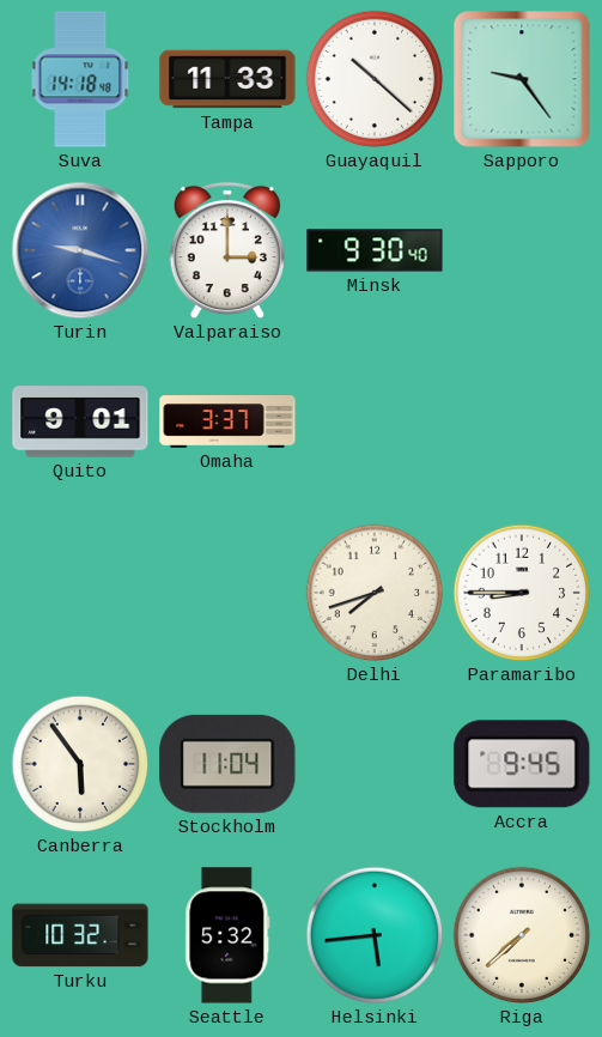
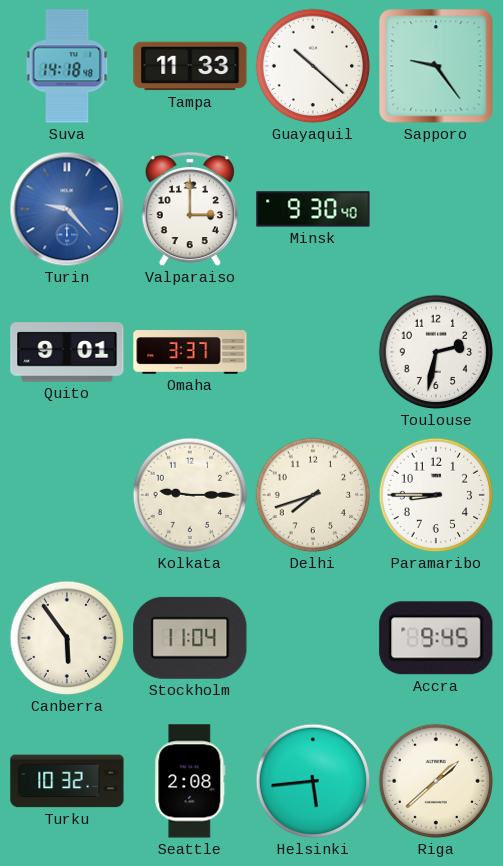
Turin: 9:18 -> 9:23 (67, 209)
Toulouse: none -> 2:32 (436, 352)
Kolkata: none -> 9:15 (190, 495)
Seattle: 5:32 -> 2:08 (190, 781)
Riga: 7:38 -> 1:38 (436, 781)
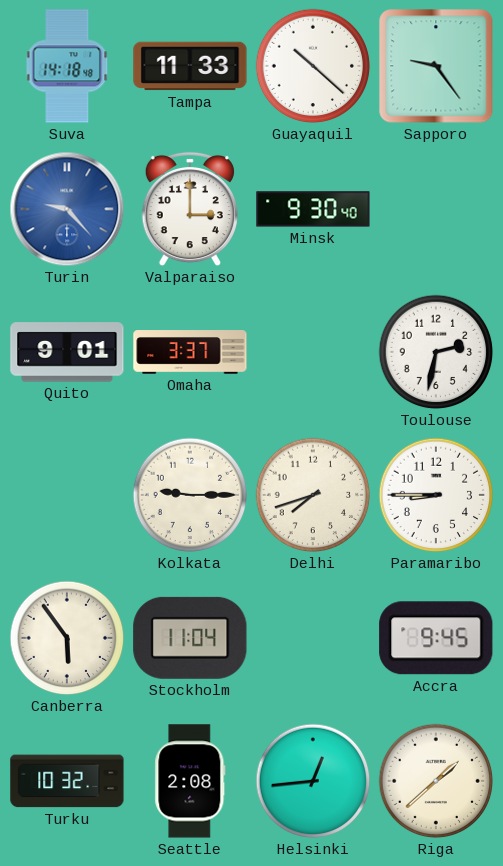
Helsinki: 5:44 -> 12:44 (313, 781)
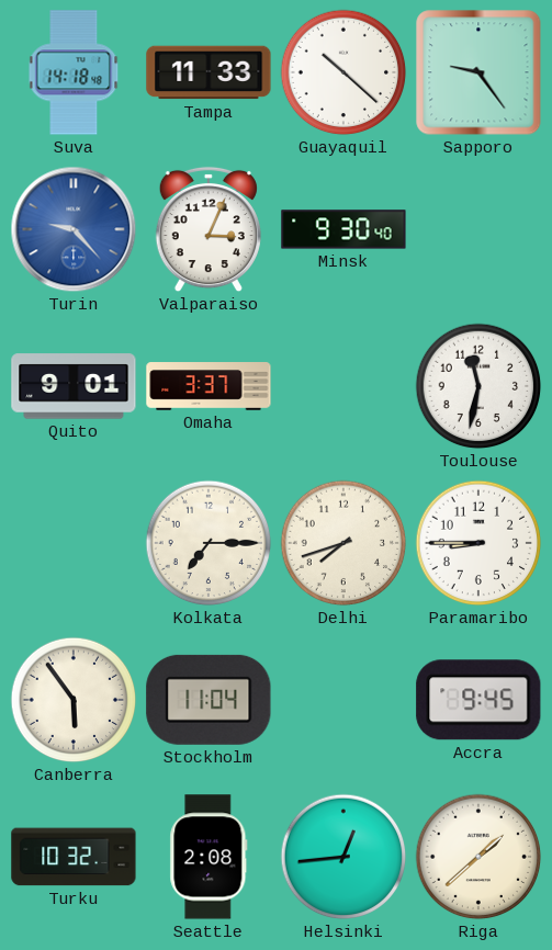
Valparaiso: 3:00 -> 3:04 (209, 229)
Toulouse: 2:32 -> 11:32 (478, 386)
Kolkata: 9:15 -> 7:15 (209, 543)
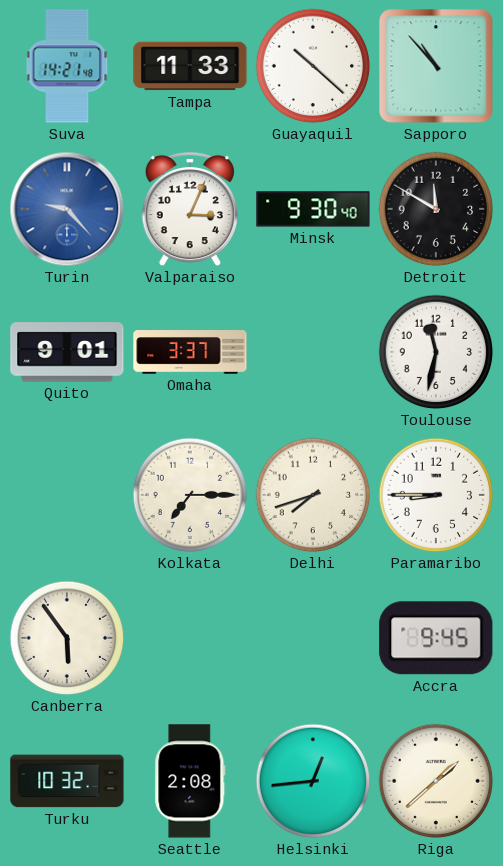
Suva: 14:18 -> 14:21 (67, 66)
Sapporo: 9:24 -> 10:53 (436, 66)
Detroit: none -> 11:50 (436, 209)
Stockholm: 11:04 -> none (209, 700)
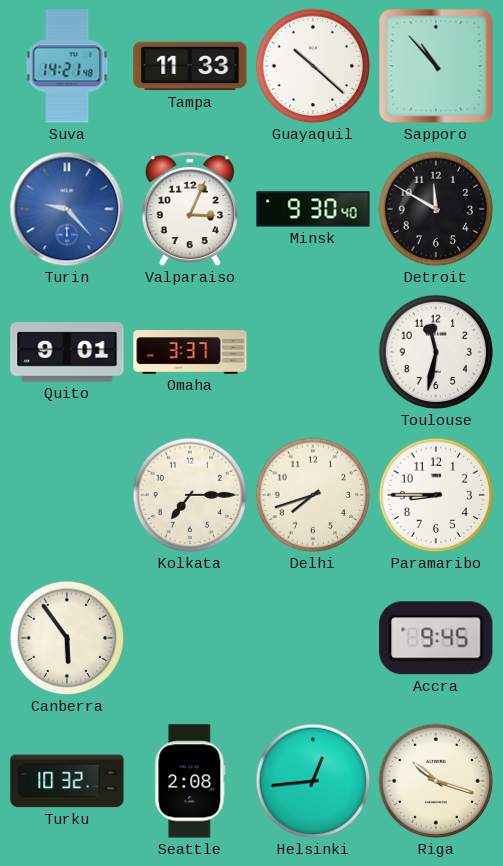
Riga: 1:38 -> 10:18 (436, 781)
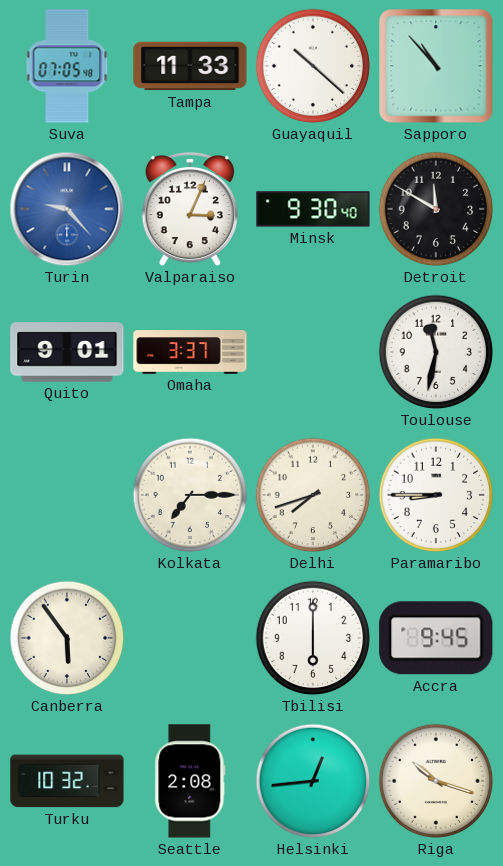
Suva: 14:21 -> 07:05 (67, 66)
Tbilisi: none -> 6:00 (313, 638)
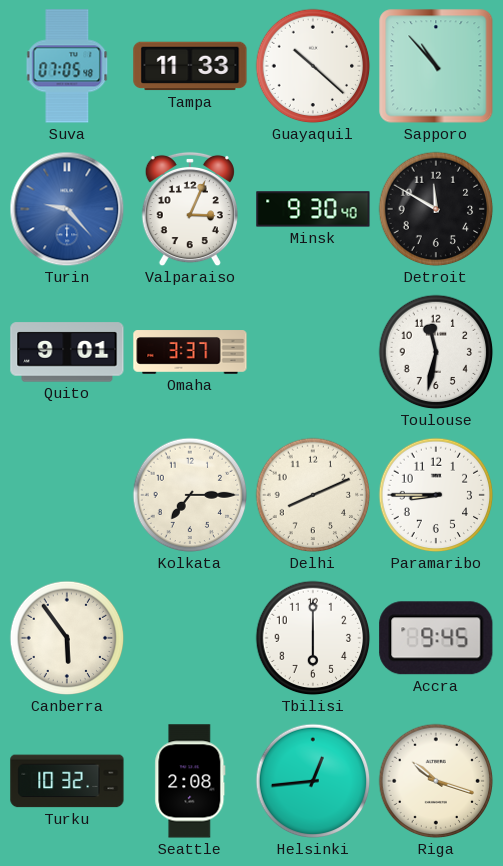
Delhi: 7:42 -> 8:11 (313, 495)
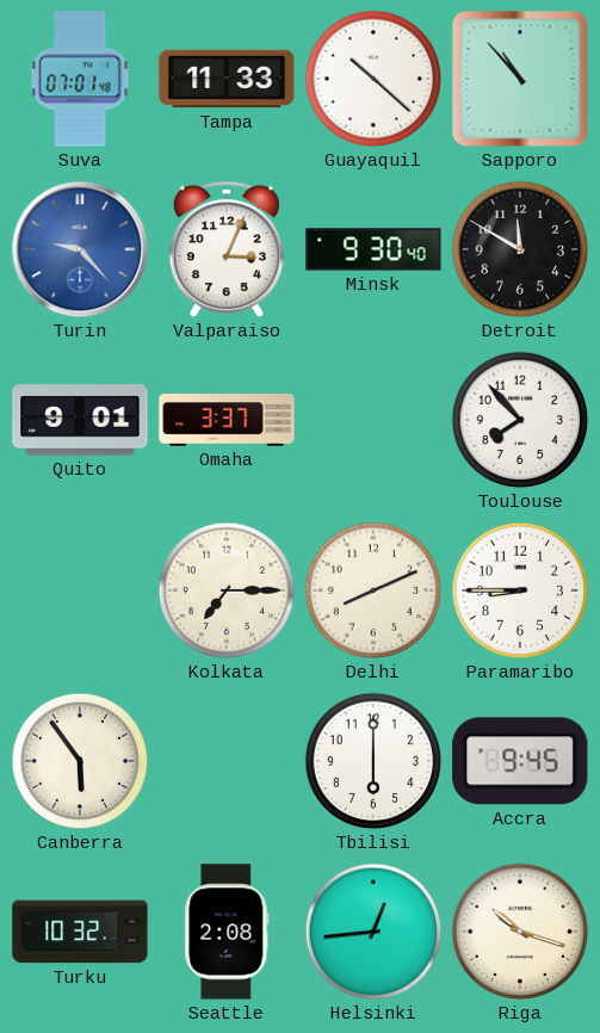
Suva: 07:05 -> 07:01 (80, 79)
Toulouse: 11:32 -> 7:53 (520, 420)
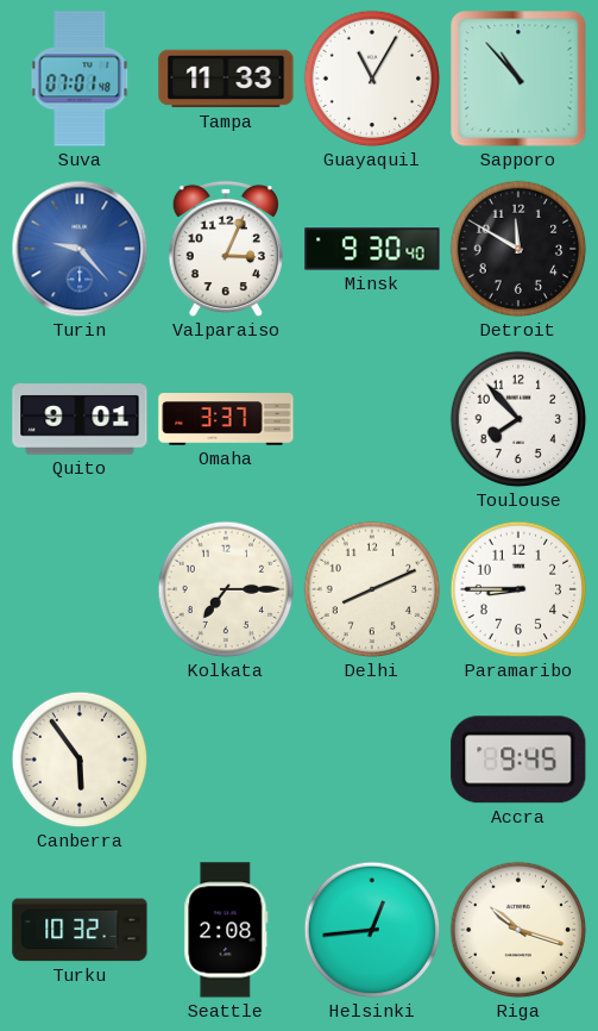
Guayaquil: 10:22 -> 11:05 (372, 79)
Tbilisi: 6:00 -> none (373, 761)
